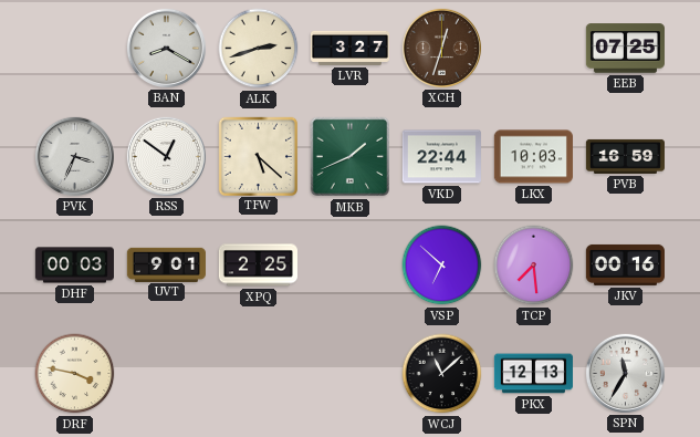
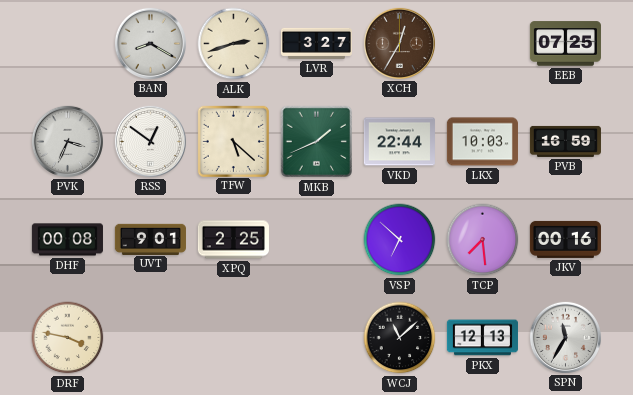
XCH: 12:33 -> 12:35 (399, 43)
DHF: 00:03 -> 00:08 (67, 240)
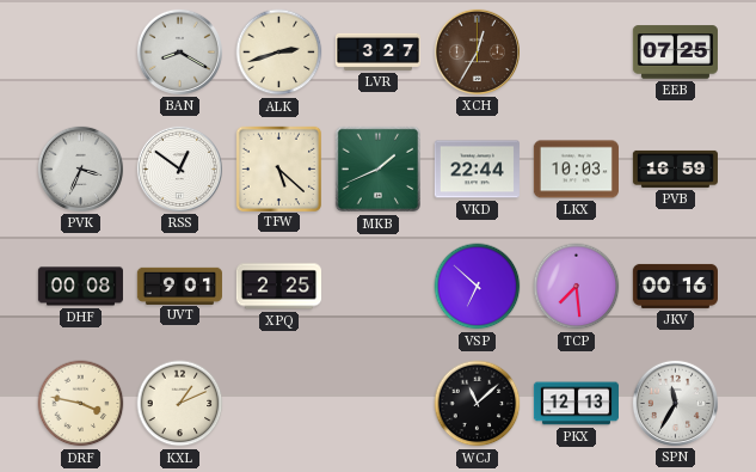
KXL: none -> 1:11 (180, 404)
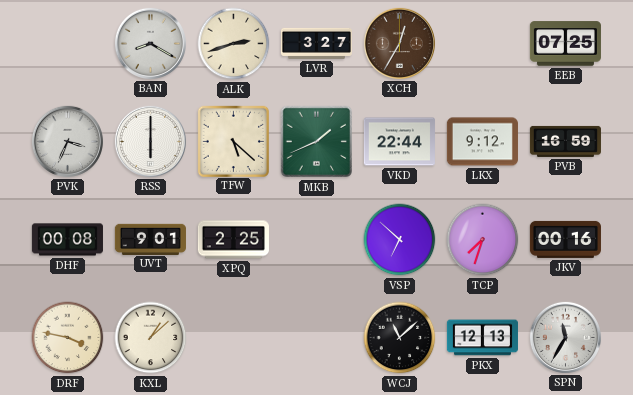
RSS: 12:51 -> 6:00 (150, 141)
LKX: 10:03 -> 9:12 (482, 142)
TCP: 7:29 -> 7:33 (483, 240)
KXL: 1:11 -> 1:08 (151, 338)
